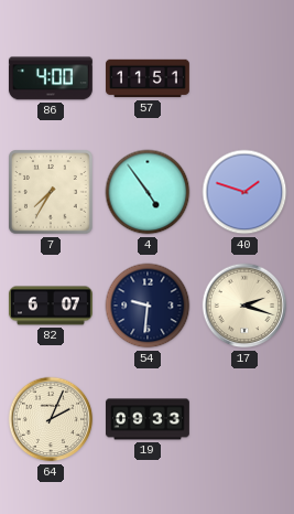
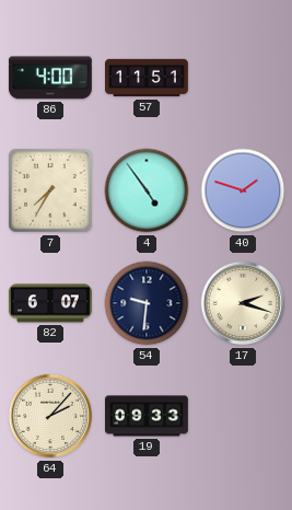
64: 2:04 -> 2:07 (50, 416)
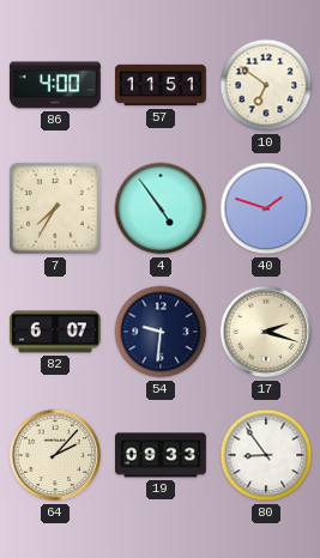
10: none -> 6:51 (266, 85)
80: none -> 8:54 (266, 455)
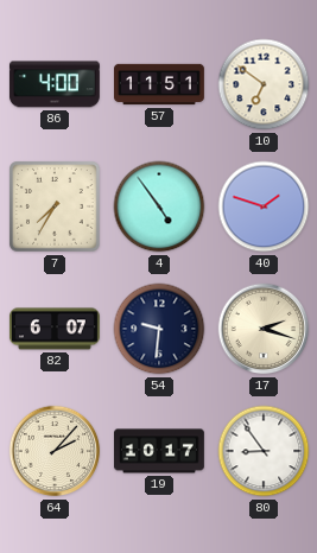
19: 09:33 -> 10:17 (160, 451)
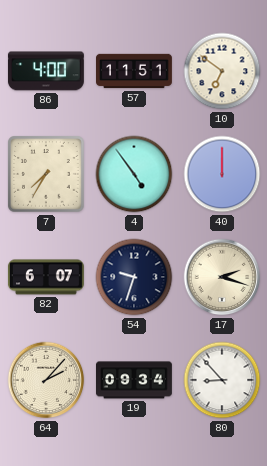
40: 1:48 -> 12:00 (222, 174)
54: 9:31 -> 9:33 (134, 277)
19: 10:17 -> 09:34 (135, 380)
80: 8:54 -> 8:53 (222, 380)
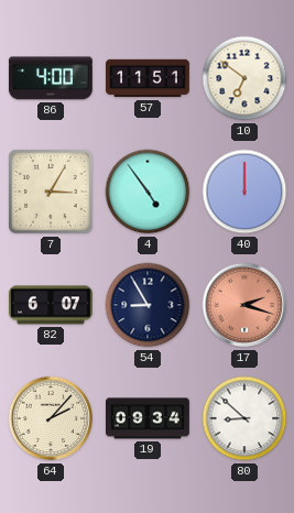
7: 7:35 -> 3:05 (52, 193)
54: 9:33 -> 8:55 (148, 305)
17 dial: cream -> salmon (244, 305)
80: 8:53 -> 8:52 (244, 418)
